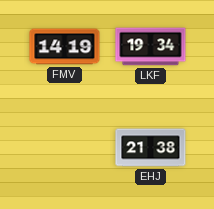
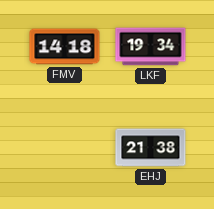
FMV: 14:19 -> 14:18 (65, 47)
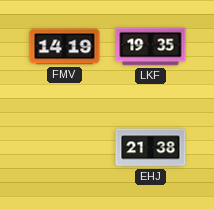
FMV: 14:18 -> 14:19 (65, 47)
LKF: 19:34 -> 19:35 (151, 47)
